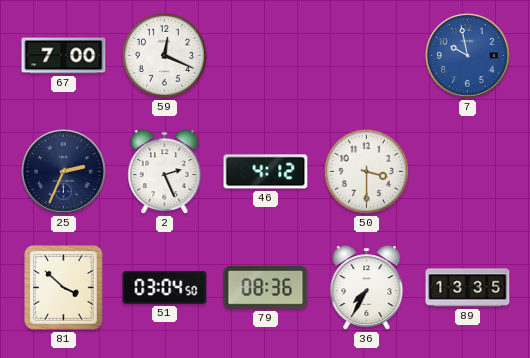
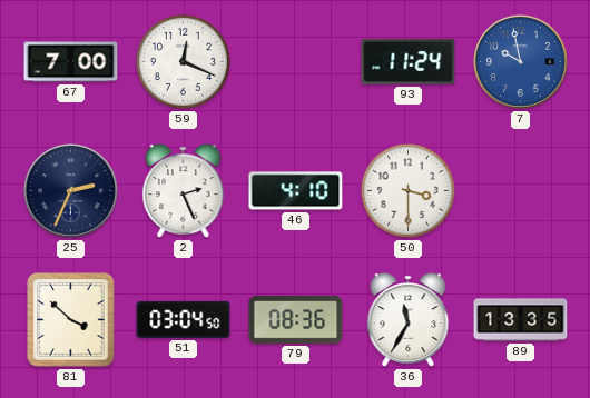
93: none -> 11:24 (409, 62)
46: 4:12 -> 4:10 (296, 191)
36: 7:35 -> 11:35 (409, 320)
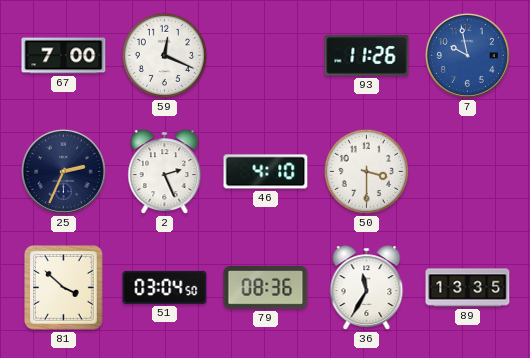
93: 11:24 -> 11:26 (367, 56)
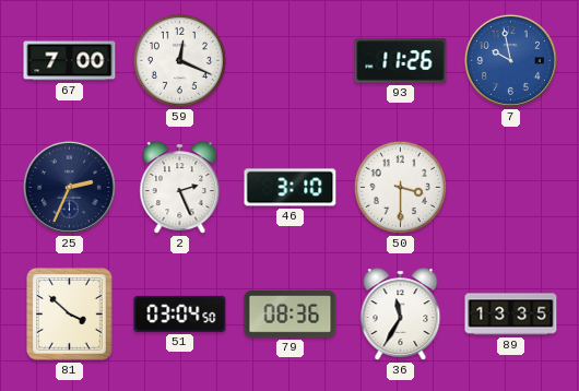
46: 4:10 -> 3:10 (291, 188)
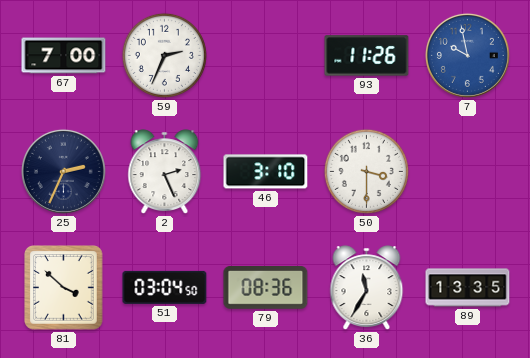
59: 12:19 -> 2:34 (164, 55)
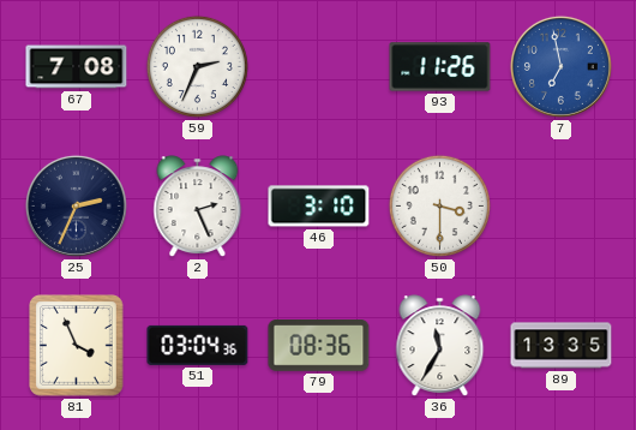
67: 7:00 -> 7:08 (77, 67)
7: 9:58 -> 6:58 (560, 66)
81: 3:52 -> 3:56 (77, 346)
51: 03:04:50 -> 03:04:36 (198, 345)
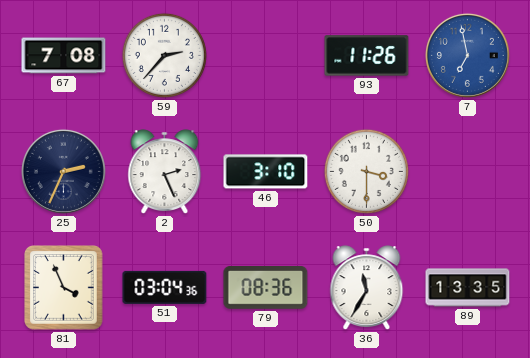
59: 2:34 -> 2:37 (164, 55)
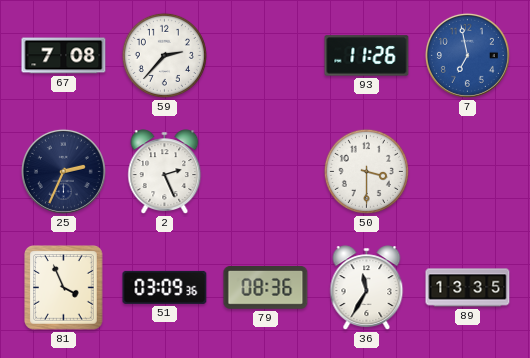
46: 3:10 -> none (266, 172)
51: 03:04 -> 03:09 (165, 287)
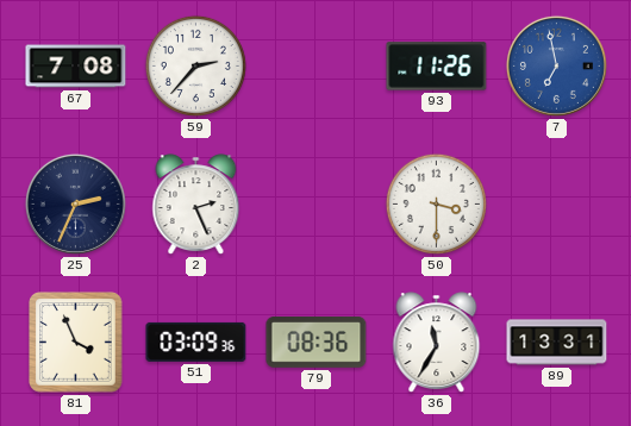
89: 13:35 -> 13:31 (557, 343)
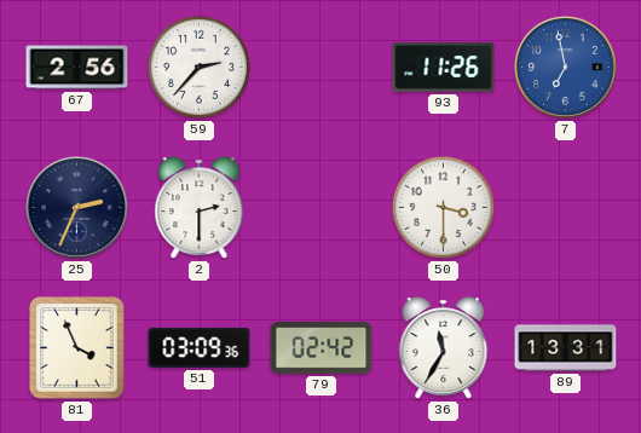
67: 7:08 -> 2:56 (77, 68)
2: 2:26 -> 2:30 (200, 208)
79: 08:36 -> 02:42 (322, 348)
